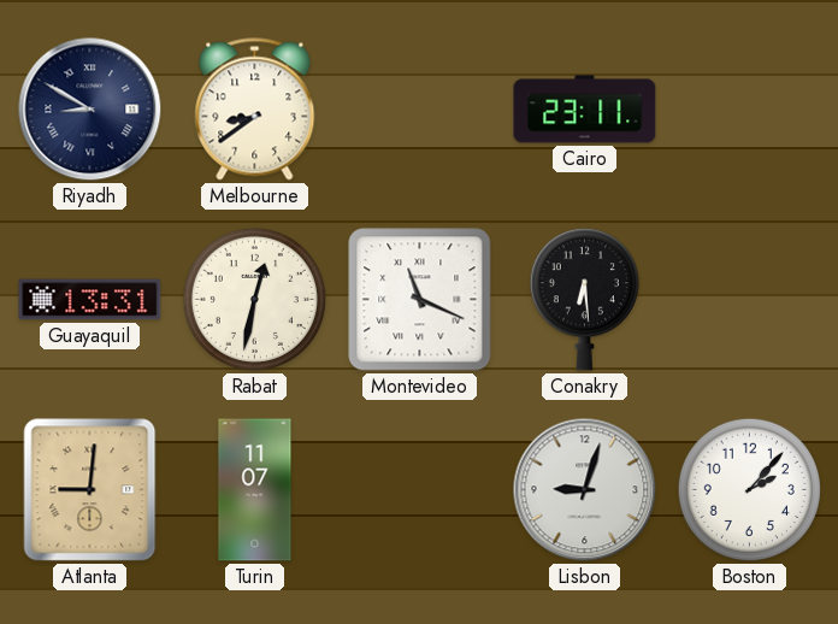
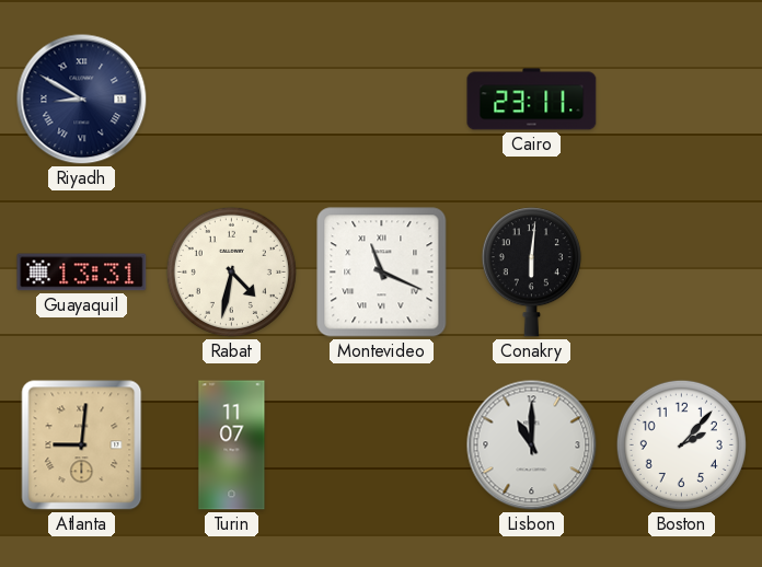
Melbourne: 8:39 -> none (255, 110)
Rabat: 12:32 -> 4:32 (231, 271)
Conakry: 6:29 -> 6:01 (531, 273)
Lisbon: 9:03 -> 11:00 (532, 445)
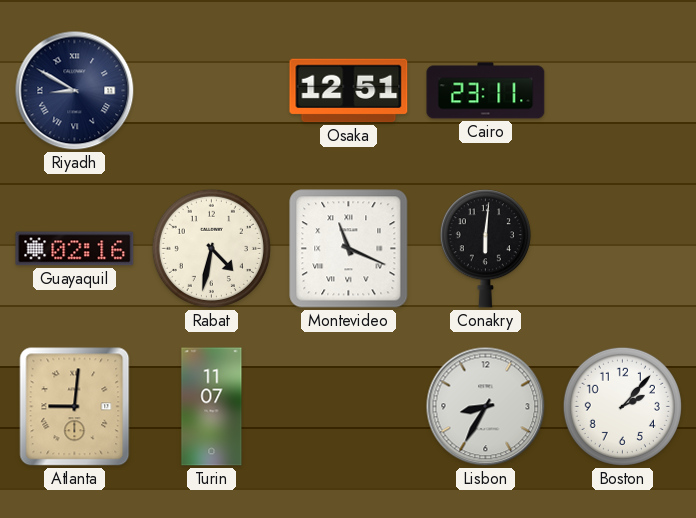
Osaka: none -> 12:51 (349, 91)
Guayaquil: 13:31 -> 02:16 (75, 249)
Lisbon: 11:00 -> 8:35 (486, 407)
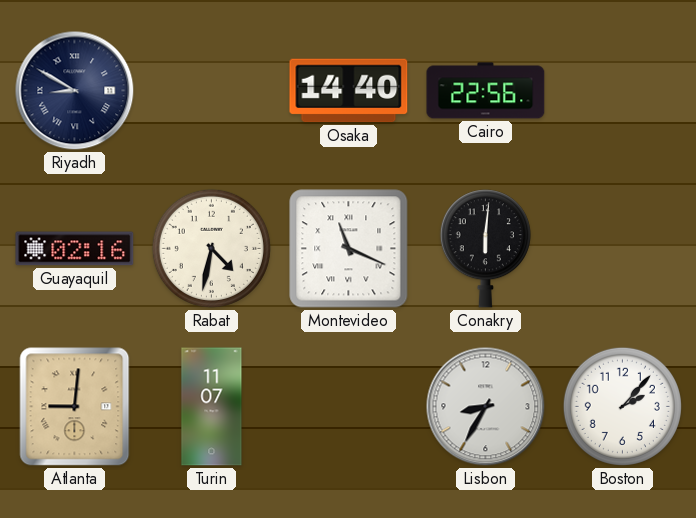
Osaka: 12:51 -> 14:40 (349, 91)
Cairo: 23:11 -> 22:56 (486, 91)
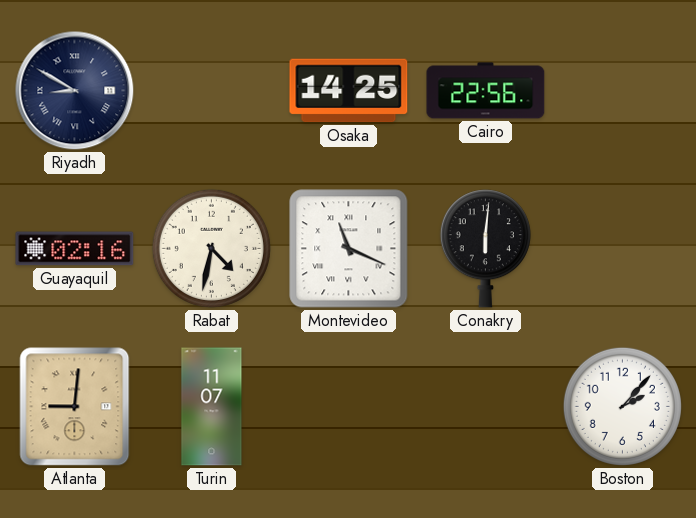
Osaka: 14:40 -> 14:25 (349, 91)
Lisbon: 8:35 -> none (486, 407)
